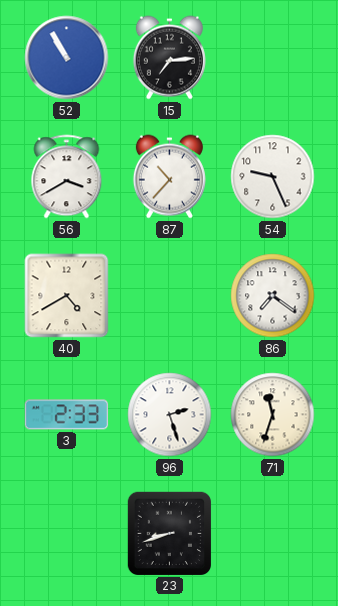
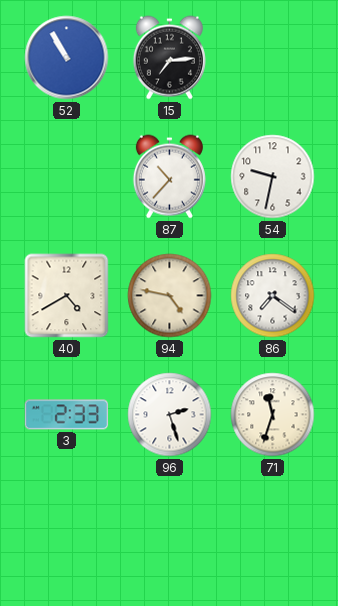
56: 3:40 -> none (67, 177)
54: 9:26 -> 9:32 (273, 177)
94: none -> 4:47 (170, 296)
23: 8:42 -> none (170, 533)
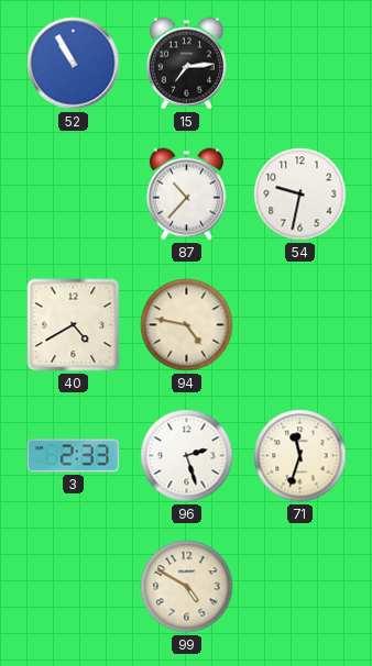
86: 7:21 -> none (273, 296)
99: none -> 4:50 (187, 587)
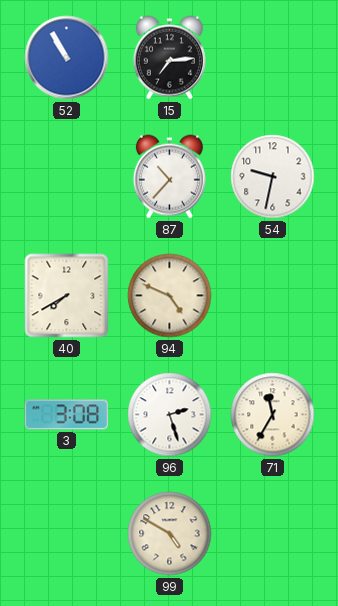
40: 4:40 -> 7:40 (67, 296)
94: 4:47 -> 4:49 (170, 296)
3: 2:33 -> 3:08 (67, 415)
71: 11:33 -> 11:35 (273, 415)
